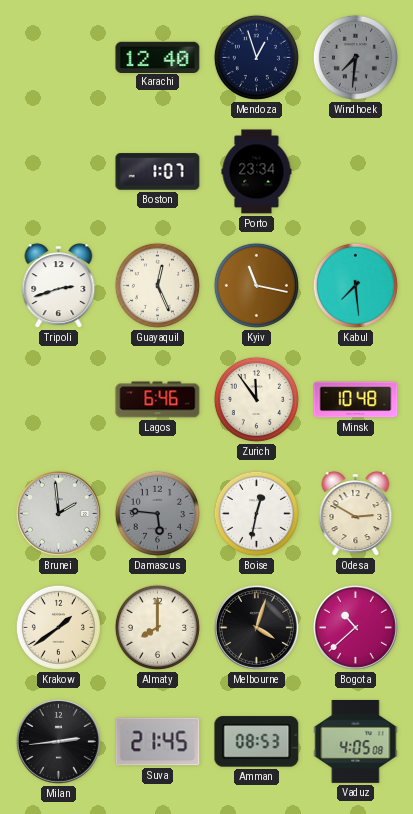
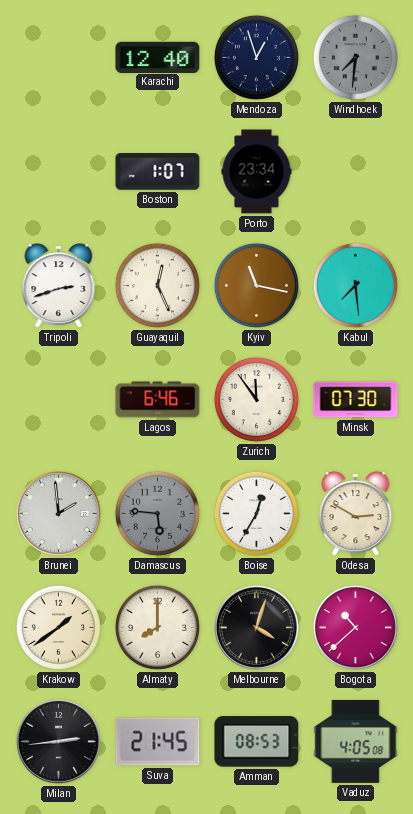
Minsk: 10:48 -> 07:30 (356, 400)
Boise: 12:32 -> 12:35 (256, 513)
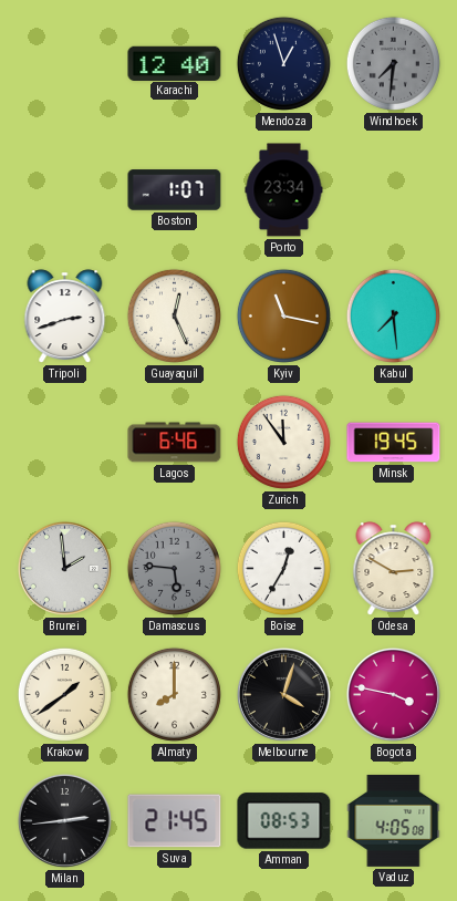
Minsk: 07:30 -> 19:45 (394, 443)
Bogota: 10:38 -> 3:47 (393, 694)
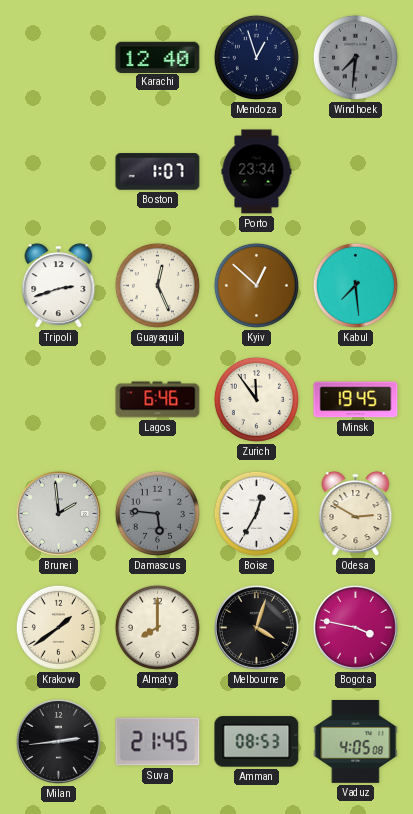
Kyiv: 11:17 -> 12:52 (256, 285)
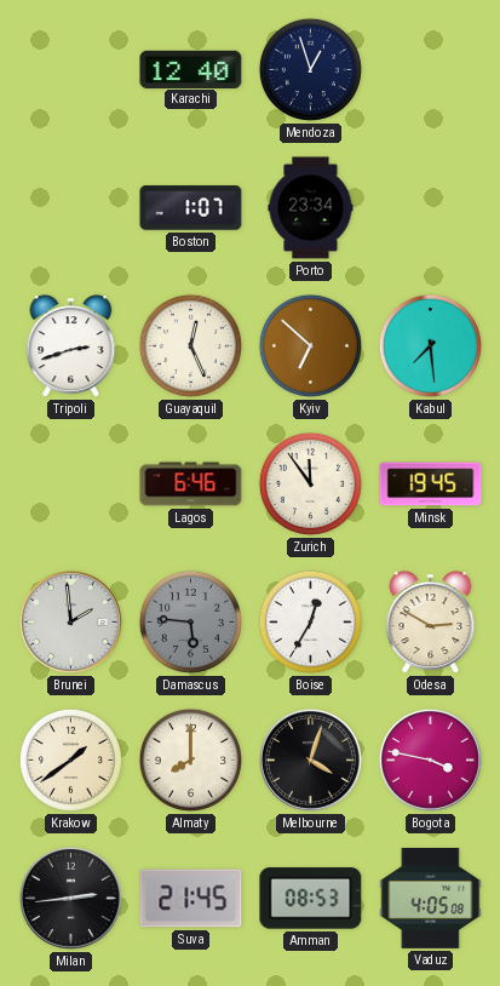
Windhoek: 7:31 -> none (355, 57)
Kyiv: 12:52 -> 6:52 (310, 345)
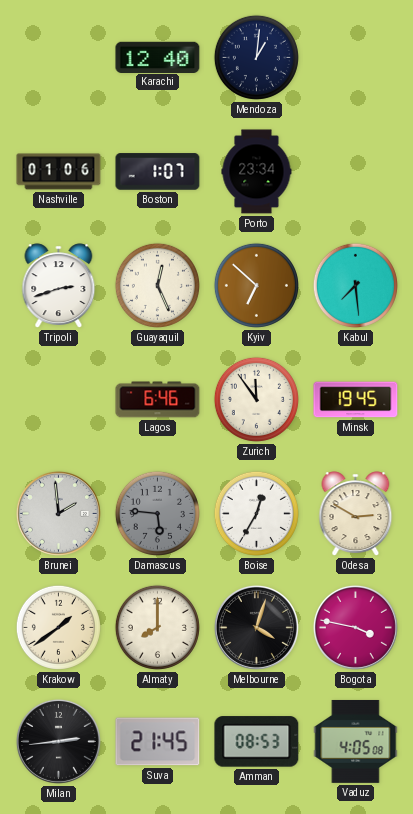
Mendoza: 12:57 -> 1:01 (256, 57)
Nashville: none -> 01:06 (59, 172)
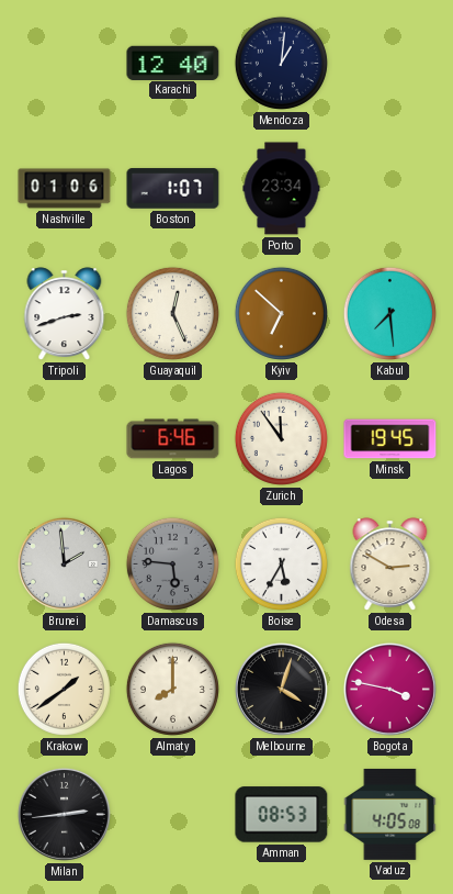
Boise: 12:35 -> 5:35 (281, 563)
Suva: 21:45 -> none (158, 742)
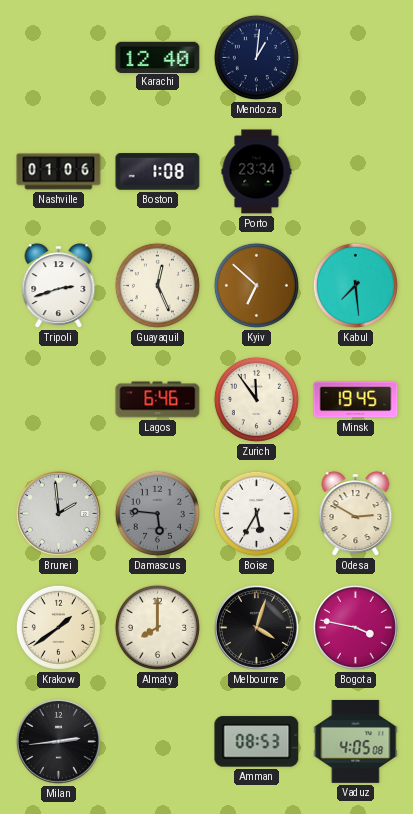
Boston: 1:07 -> 1:08 (158, 172)
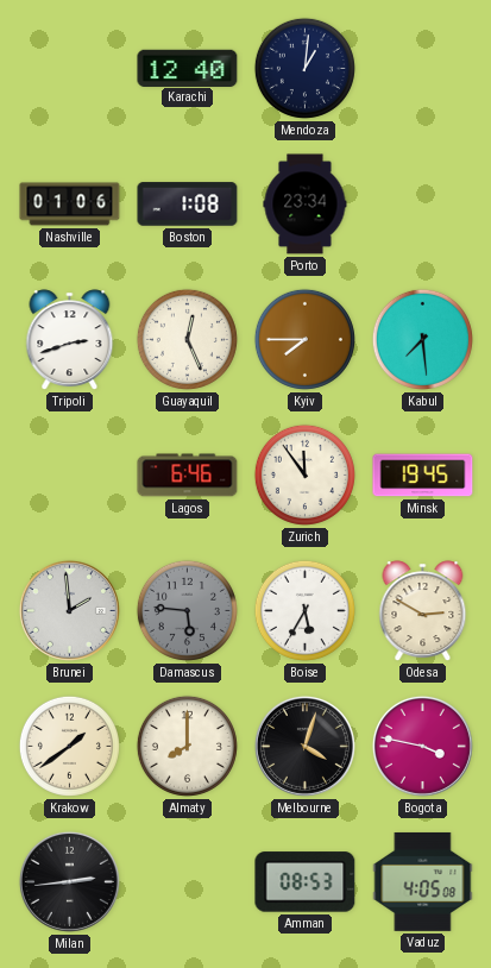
Kyiv: 6:52 -> 7:45 (304, 339)
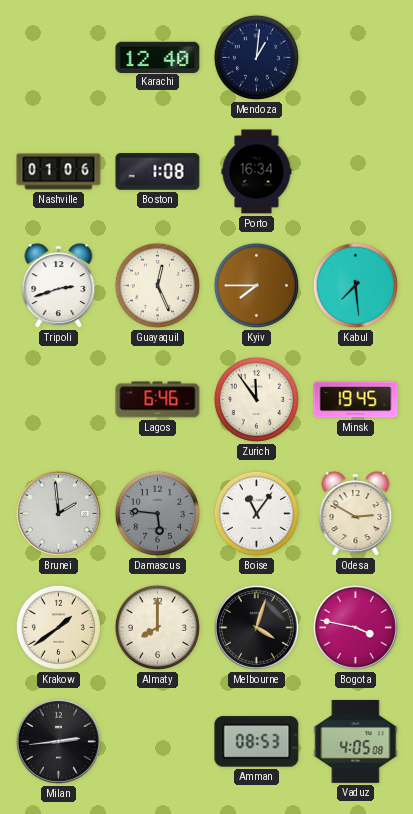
Porto: 23:34 -> 16:34 (257, 172)
Boise: 5:35 -> 11:06 (256, 513)
